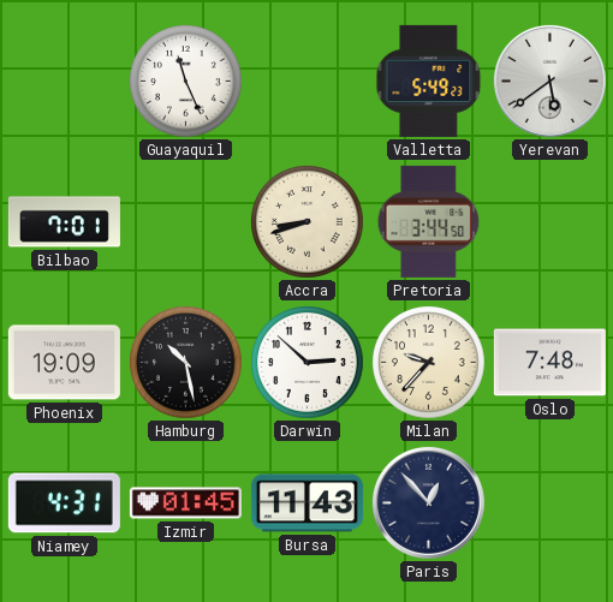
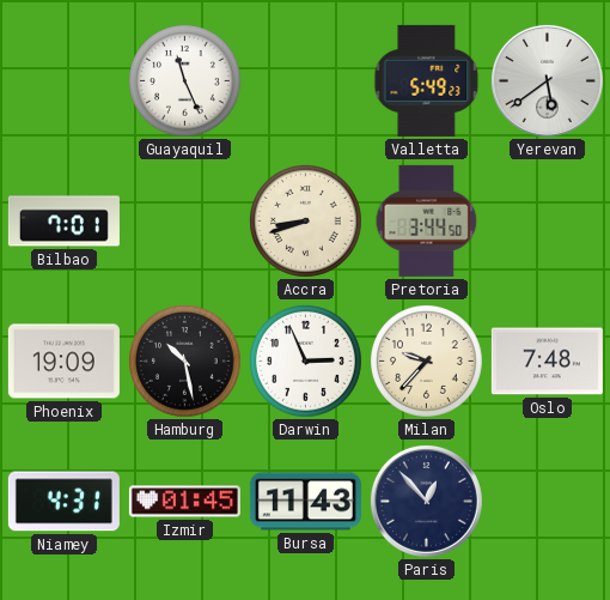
Darwin: 2:52 -> 2:56 (306, 362)
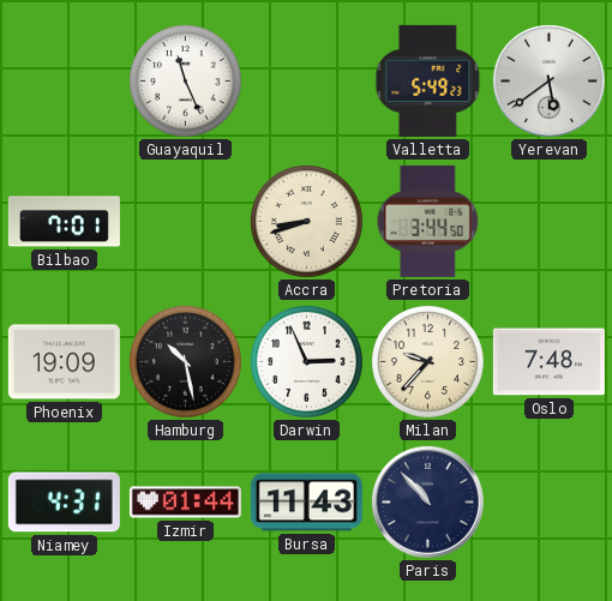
Izmir: 01:45 -> 01:44 (185, 503)
Paris: 12:53 -> 10:53 (427, 501)
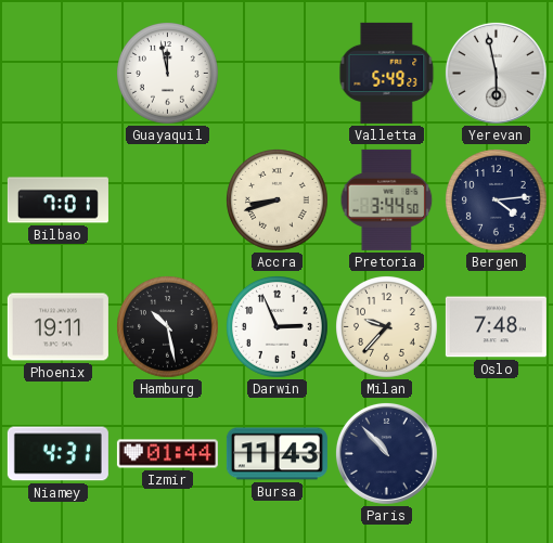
Guayaquil: 11:26 -> 11:58 (168, 74)
Yerevan: 5:39 -> 5:58 (496, 73)
Bergen: none -> 4:14 (497, 201)
Phoenix: 19:09 -> 19:11 (57, 327)
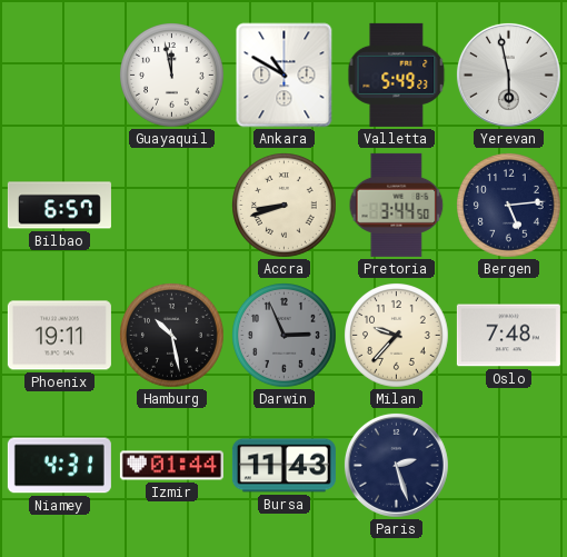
Ankara: none -> 10:50 (285, 76)
Bilbao: 7:01 -> 6:57 (59, 206)
Bergen: 4:14 -> 5:14 (509, 206)
Darwin dial: white -> grey (285, 336)
Paris: 10:53 -> 2:27 (396, 465)
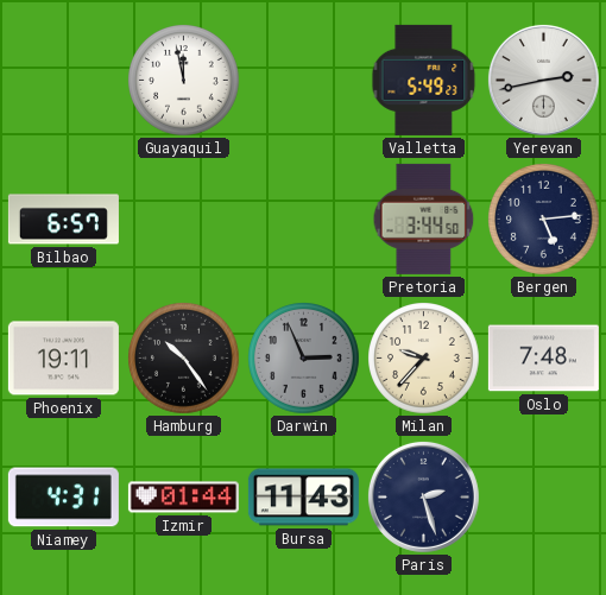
Ankara: 10:50 -> none (285, 76)
Yerevan: 5:58 -> 2:43 (543, 80)
Accra: 8:42 -> none (285, 206)
Hamburg: 10:28 -> 10:24 (184, 359)
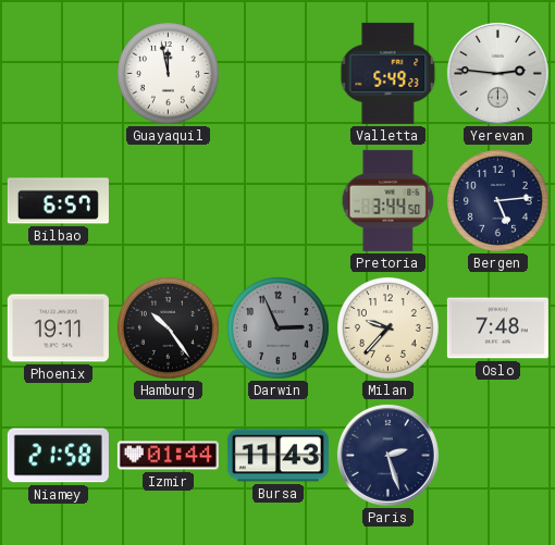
Yerevan: 2:43 -> 2:46 (497, 73)
Niamey: 4:31 -> 21:58 (58, 456)
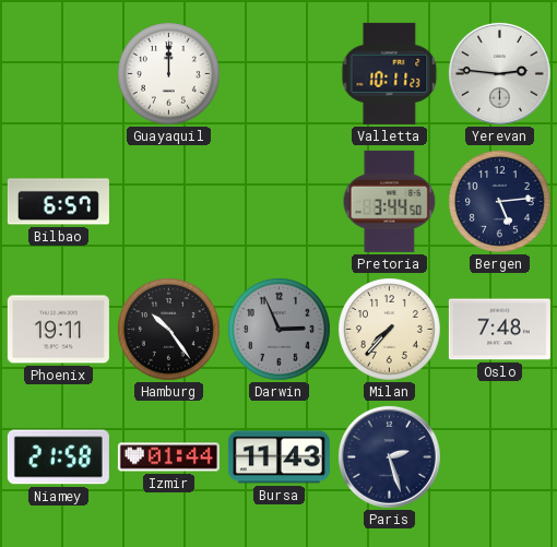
Guayaquil: 11:58 -> 12:00 (169, 74)
Valletta: 5:49 -> 10:11 (390, 73)
Milan: 9:37 -> 7:37 (390, 330)
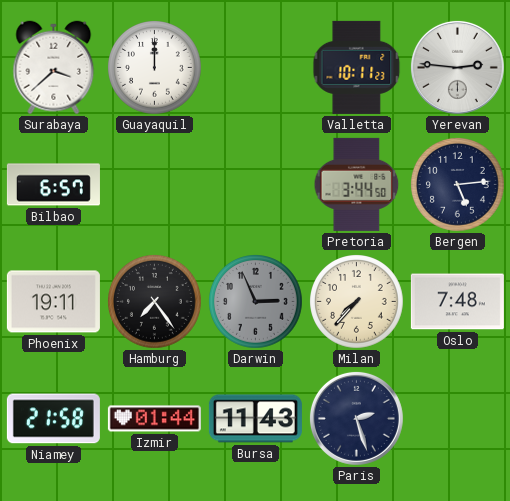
Surabaya: none -> 3:38 (54, 68)
Hamburg: 10:24 -> 7:24 (155, 302)
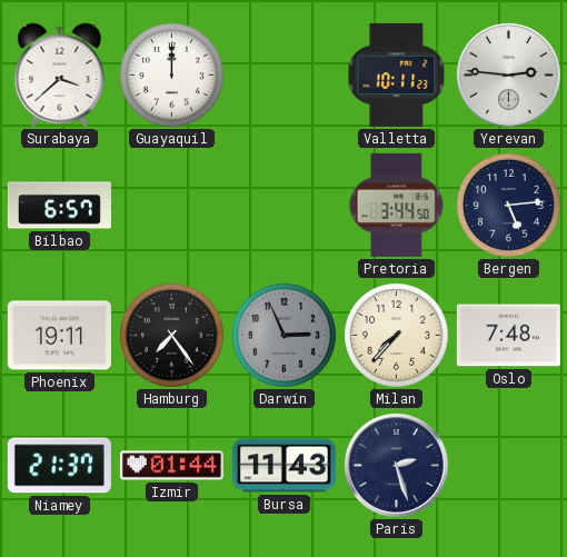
Niamey: 21:58 -> 21:37 (59, 466)
